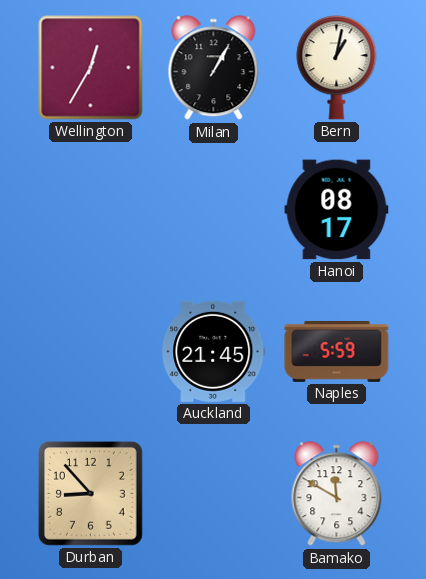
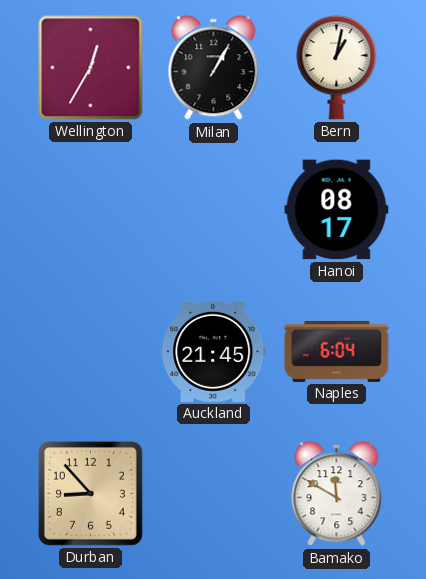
Naples: 5:59 -> 6:04 (337, 351)
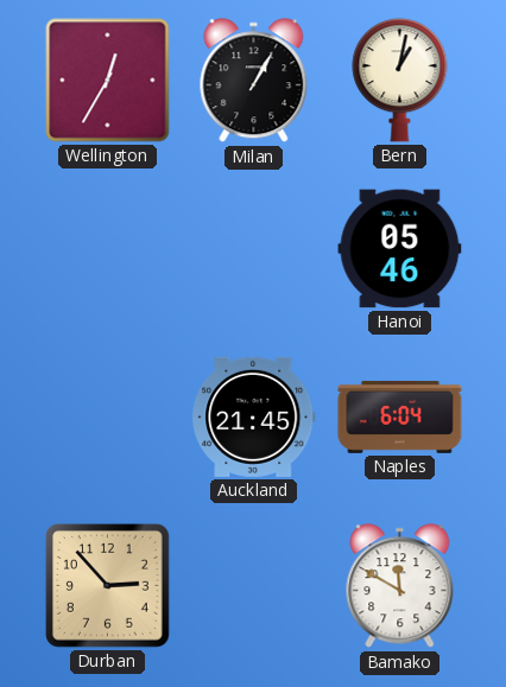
Hanoi: 08:17 -> 05:46 (400, 249)
Durban: 8:53 -> 2:53 (108, 586)
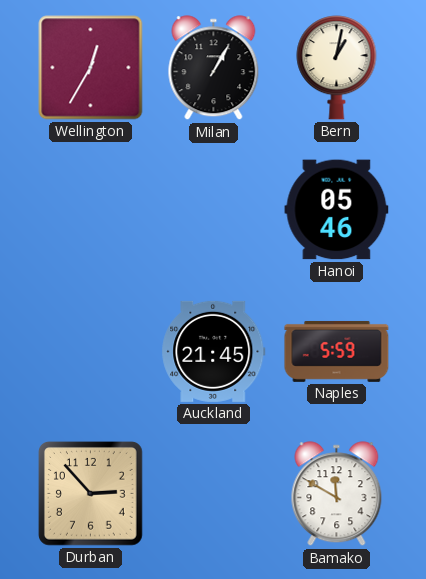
Naples: 6:04 -> 5:59 (337, 351)
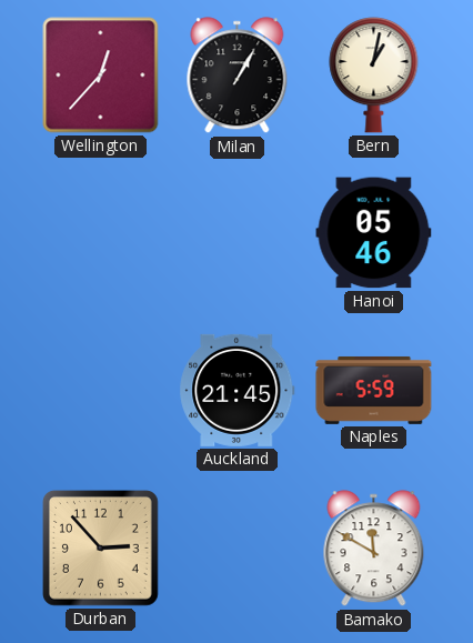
Wellington: 12:35 -> 12:37 (101, 76)
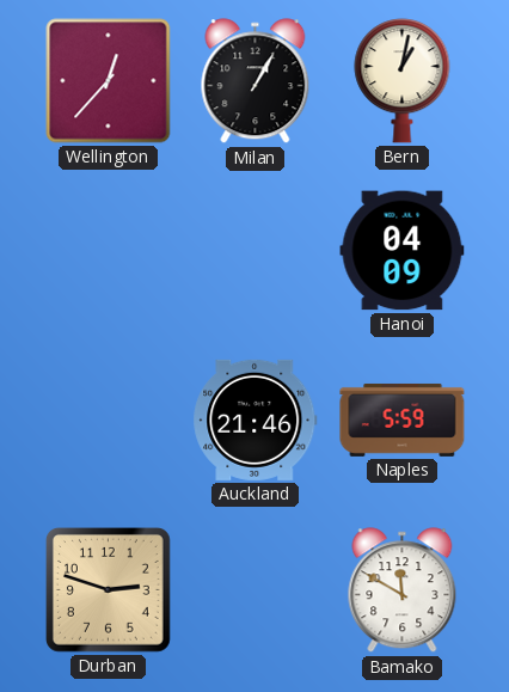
Hanoi: 05:46 -> 04:09 (403, 251)
Auckland: 21:45 -> 21:46 (256, 420)
Durban: 2:53 -> 2:48 (109, 590)
